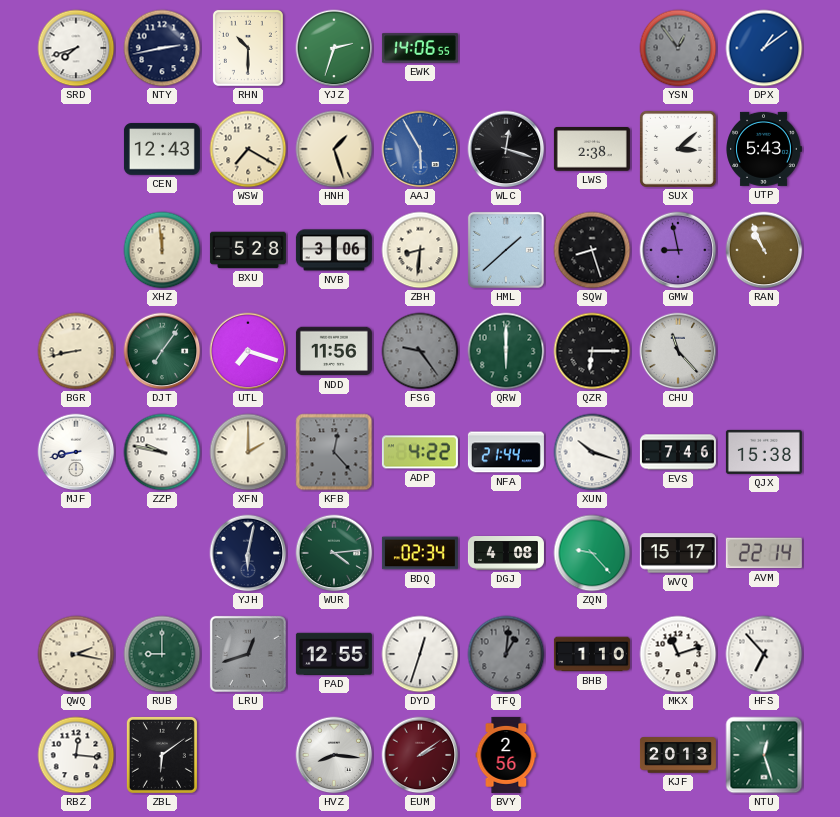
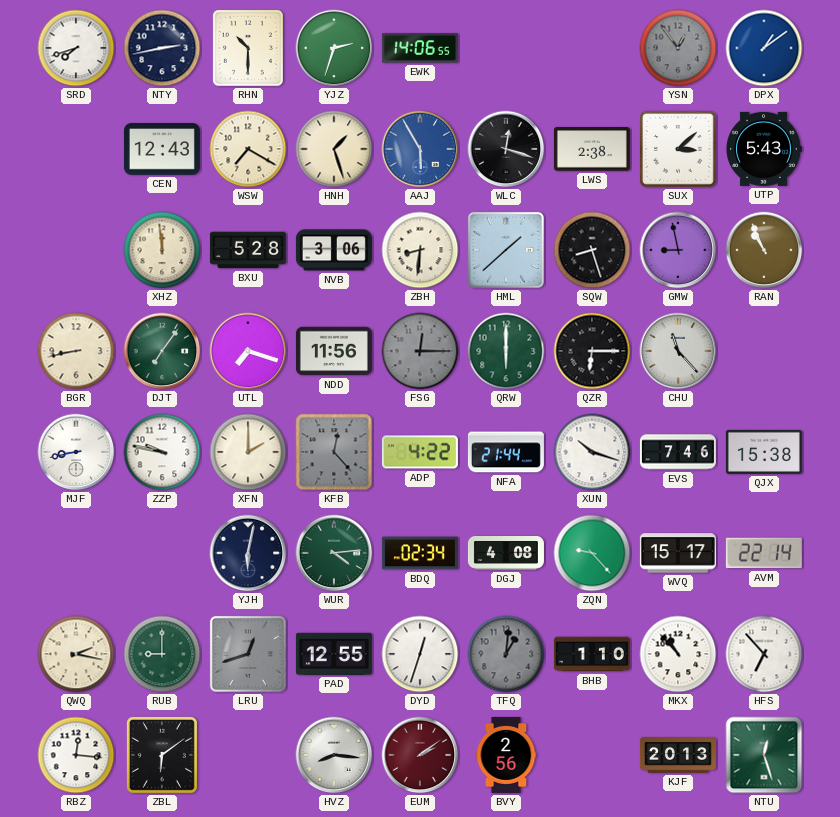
FSG: 9:24 -> 12:15 (420, 351)
MKX: 11:12 -> 10:53 (678, 654)
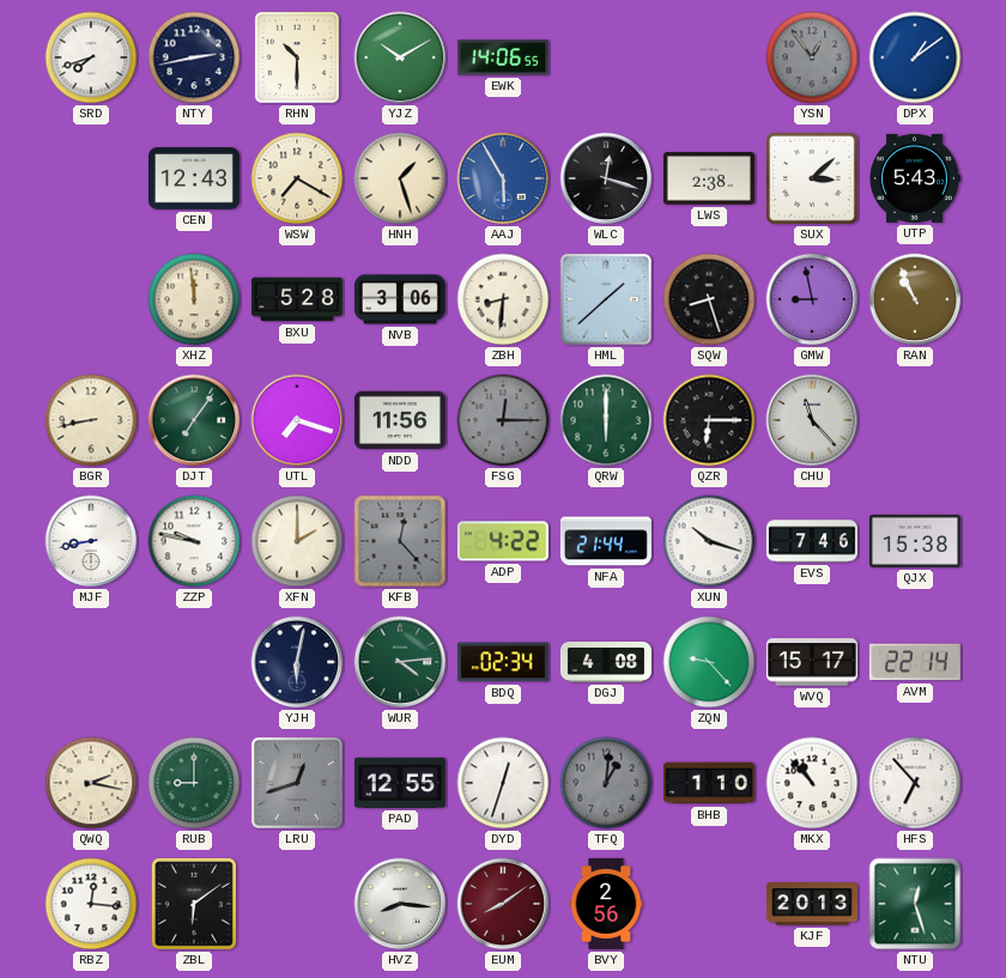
YJZ: 2:33 -> 10:10 (400, 57)
EUM: 2:09 -> 8:09 (503, 904)
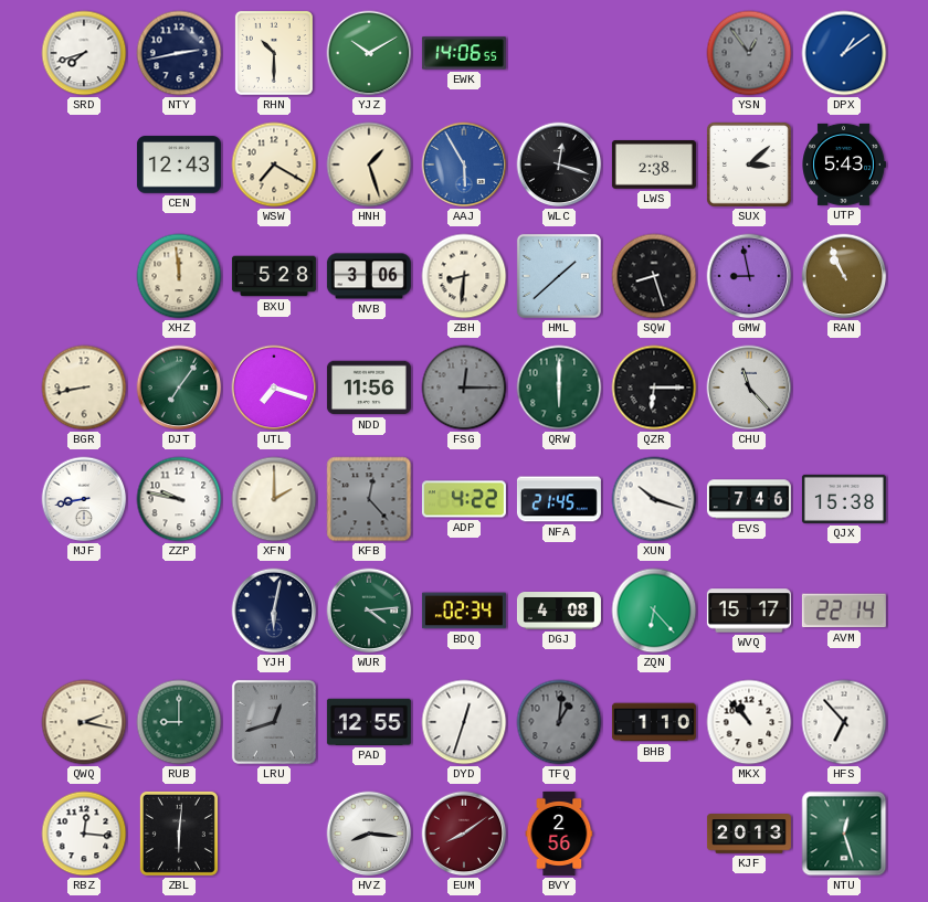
NFA: 21:44 -> 21:45 (559, 499)
ZQN: 9:23 -> 6:23 (654, 611)
ZBL: 6:09 -> 6:01 (179, 834)
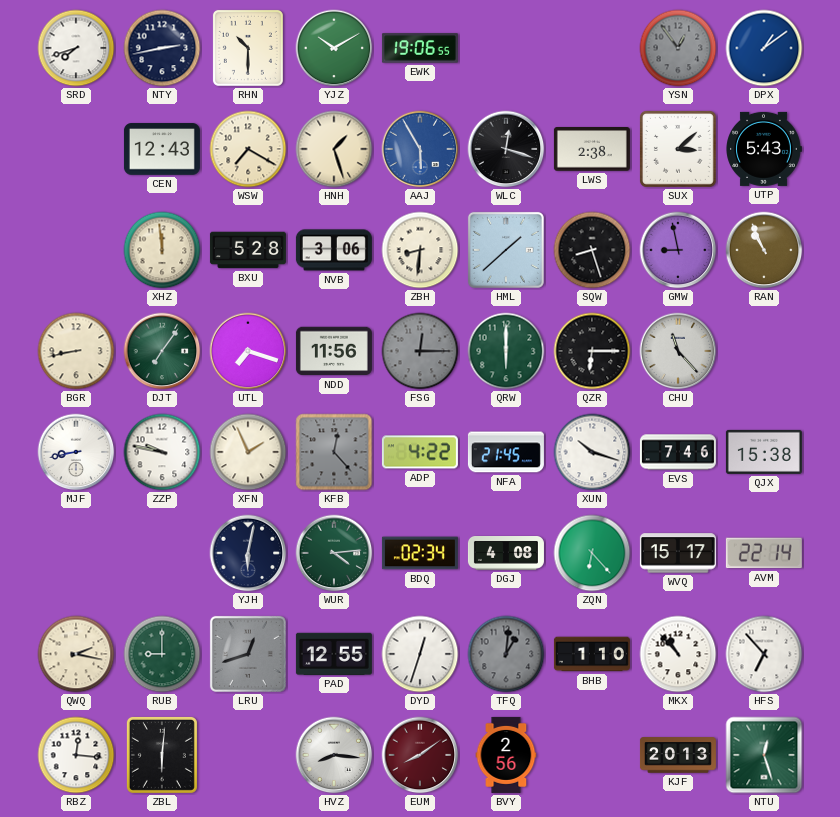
EWK: 14:06 -> 19:06 (420, 48)
XFN: 2:00 -> 1:56 (248, 452)
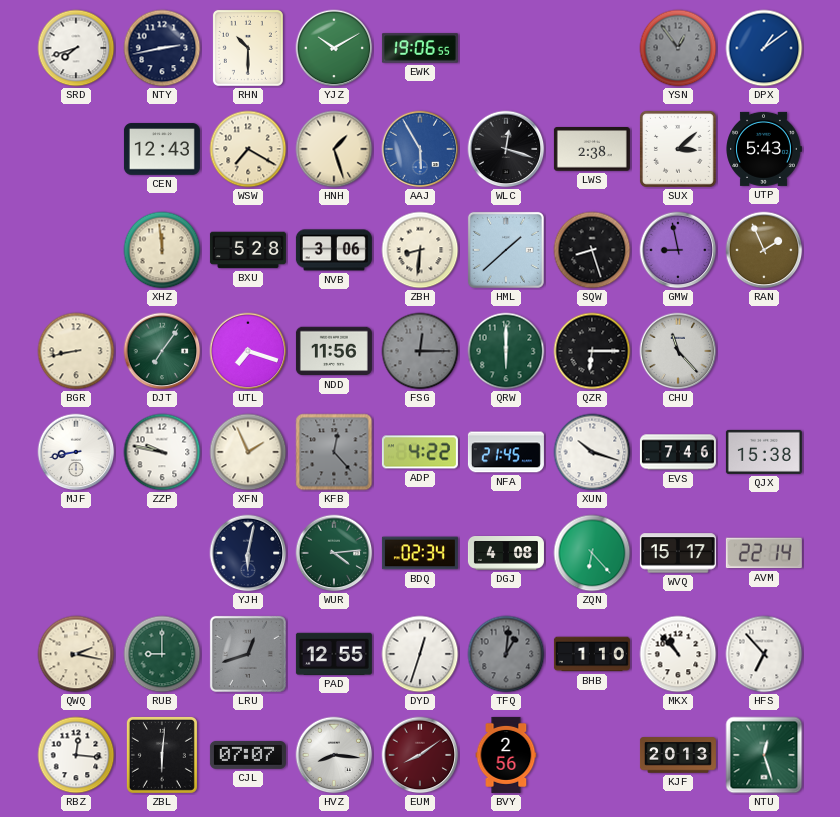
RAN: 10:56 -> 1:56 (764, 250)
CJL: none -> 07:07 (248, 755)
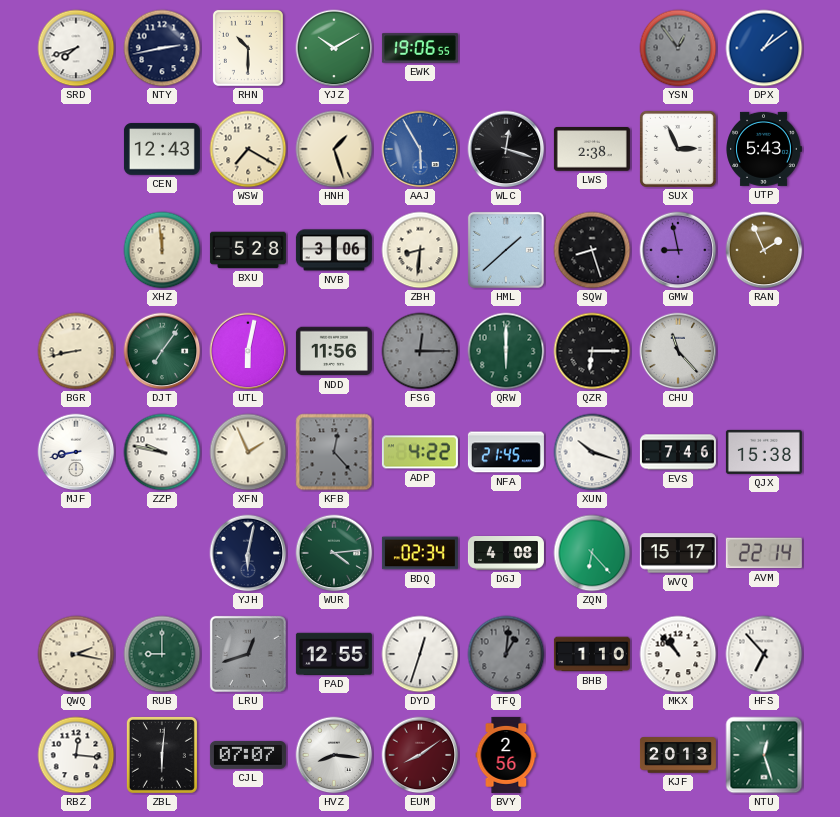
SUX: 3:08 -> 2:56 (678, 149)
UTL: 7:18 -> 6:02 (248, 351)
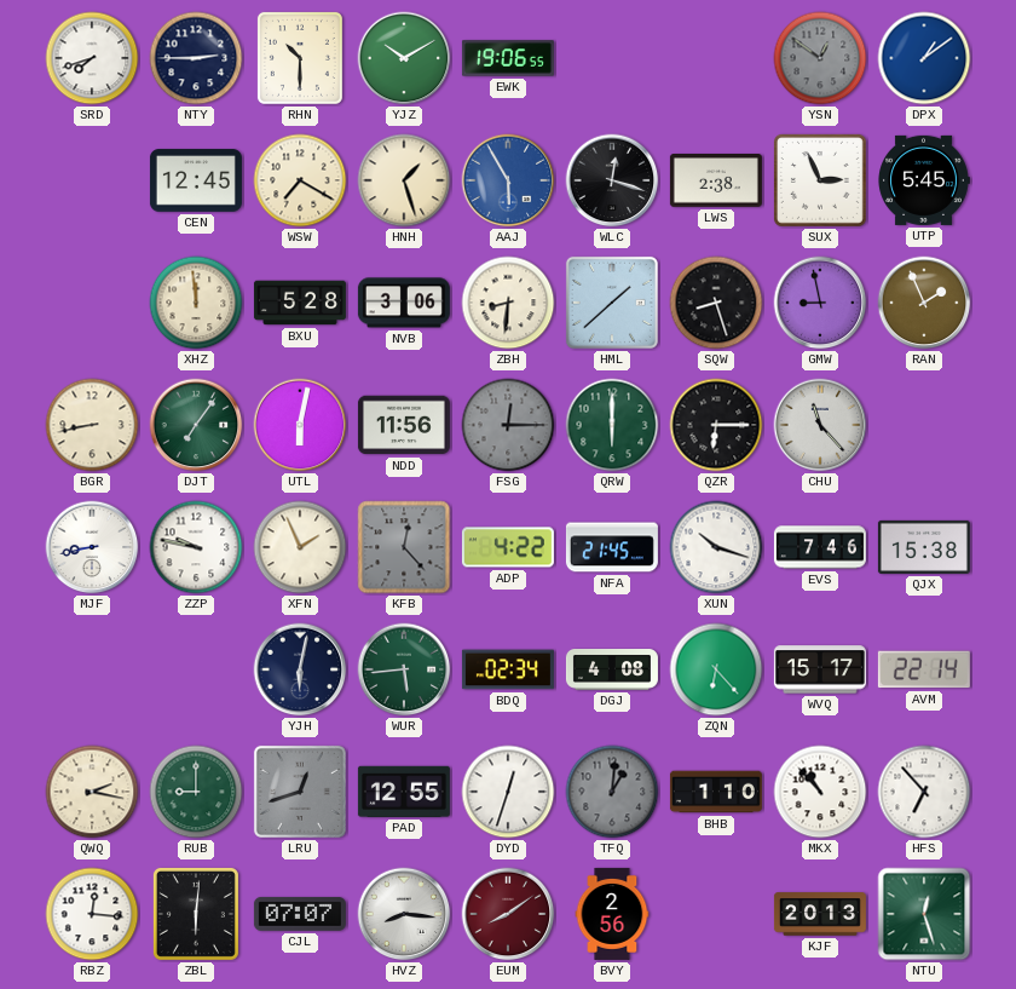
NTY: 2:43 -> 2:45 (196, 58)
YSN: 12:54 -> 12:51 (820, 58)
CEN: 12:43 -> 12:45 (196, 180)
UTP: 5:43 -> 5:45 (924, 180)
WUR: 4:14 -> 5:44 (404, 669)
